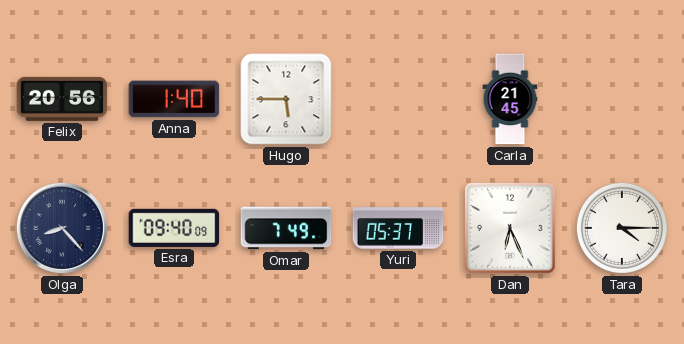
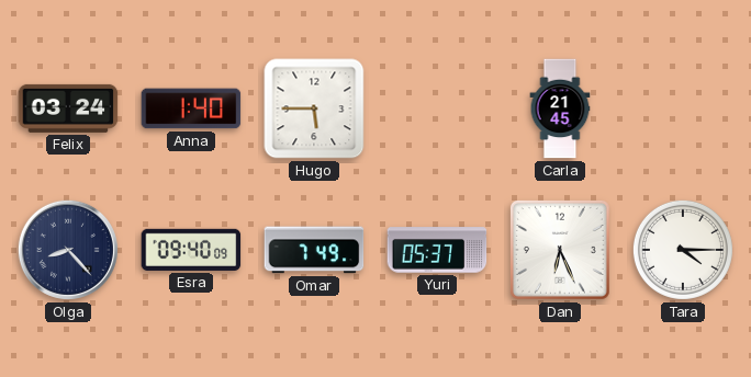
Felix: 20:56 -> 03:24 (68, 108)
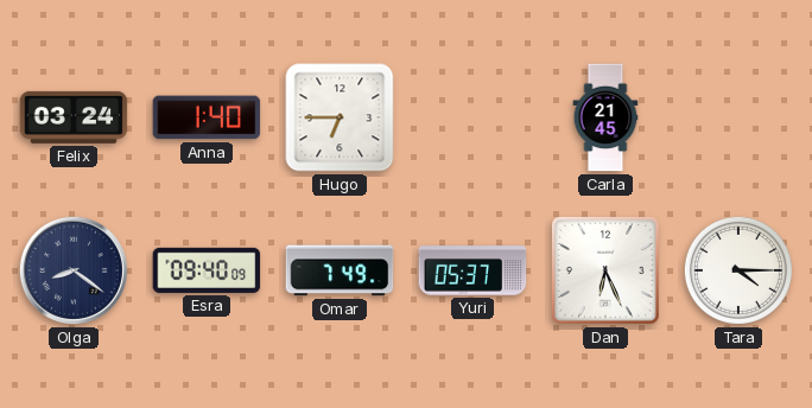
Hugo: 5:45 -> 6:45 (340, 117)
Olga: 8:23 -> 8:21 (74, 270)
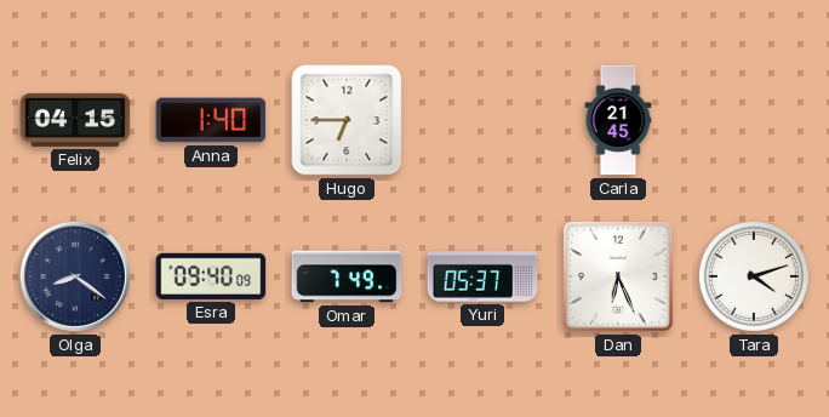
Felix: 03:24 -> 04:15 (75, 120)
Tara: 4:15 -> 4:12 (754, 276)
